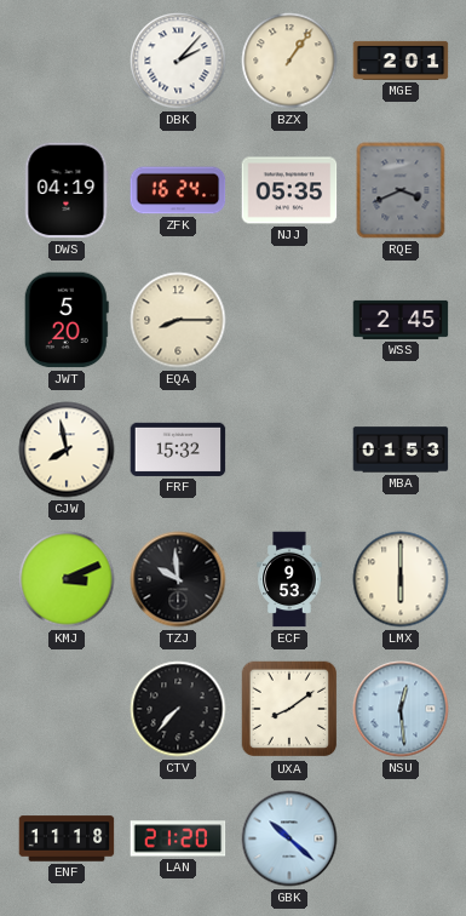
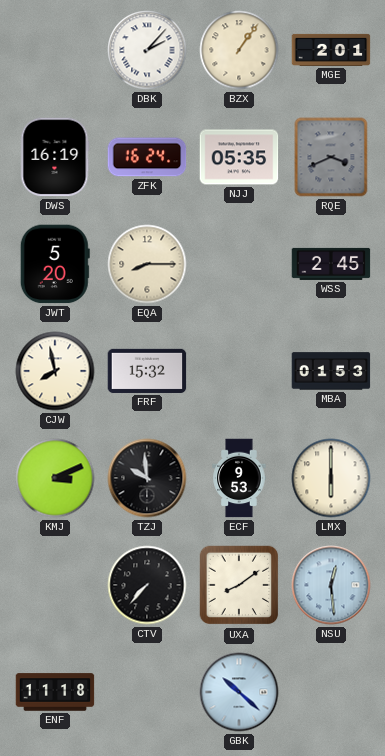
DWS: 04:19 -> 16:19 (55, 157)
LAN: 21:20 -> none (178, 838)
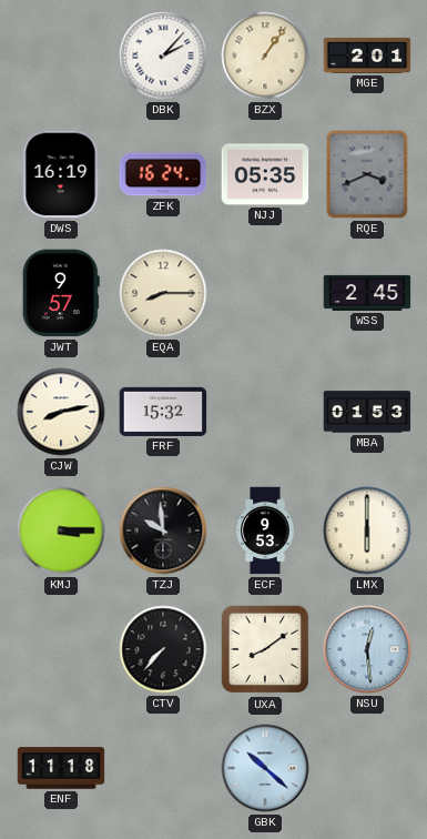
JWT: 5:20 -> 9:57 (61, 293)
CJW: 7:58 -> 8:13 (61, 412)
KMJ: 3:11 -> 3:15 (61, 530)
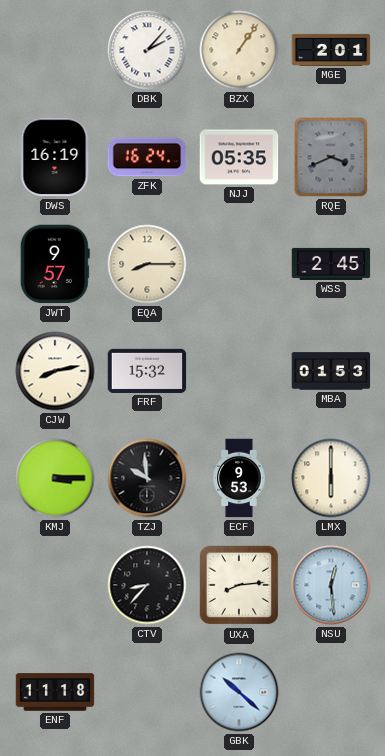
CTV: 7:37 -> 8:37 (147, 585)
UXA: 8:09 -> 8:14 (239, 585)
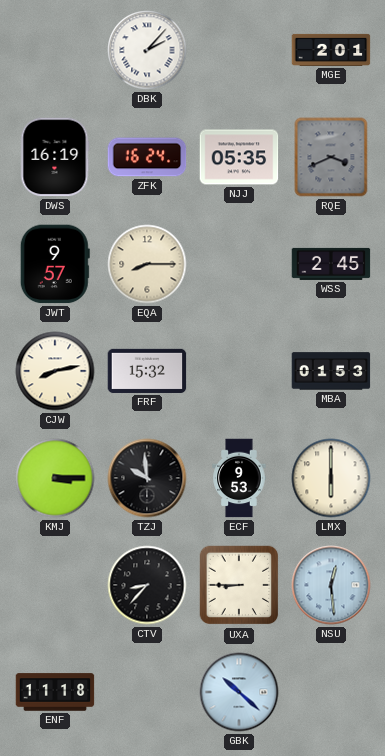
BZX: 1:06 -> none (239, 50)
UXA: 8:14 -> 8:45 (239, 585)
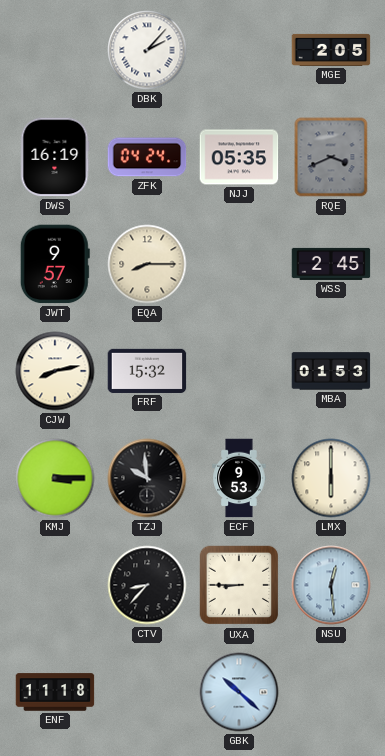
MGE: 2:01 -> 2:05 (331, 50)
ZFK: 16:24 -> 04:24 (147, 157)
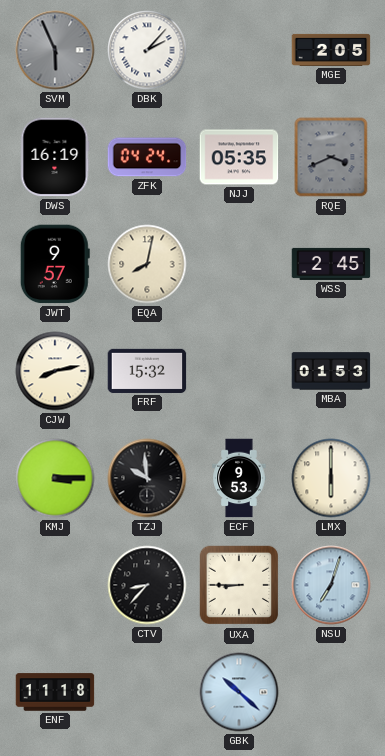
SVM: none -> 5:56 (55, 50)
EQA: 8:15 -> 8:02 (147, 264)
NSU: 12:29 -> 7:03 (331, 585)
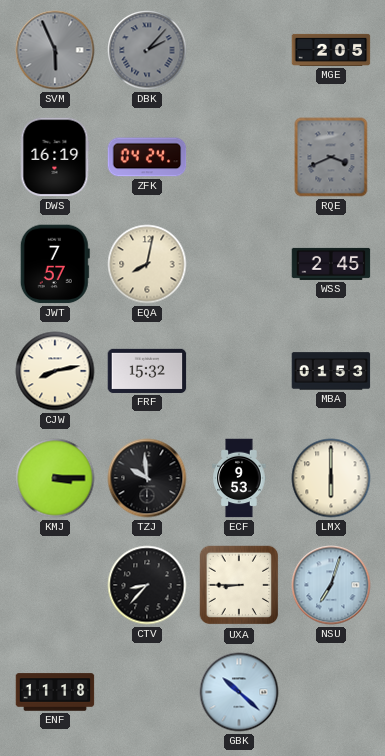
DBK dial: white -> grey (147, 50)
NJJ: 05:35 -> none (239, 157)
JWT: 9:57 -> 7:57 (55, 264)
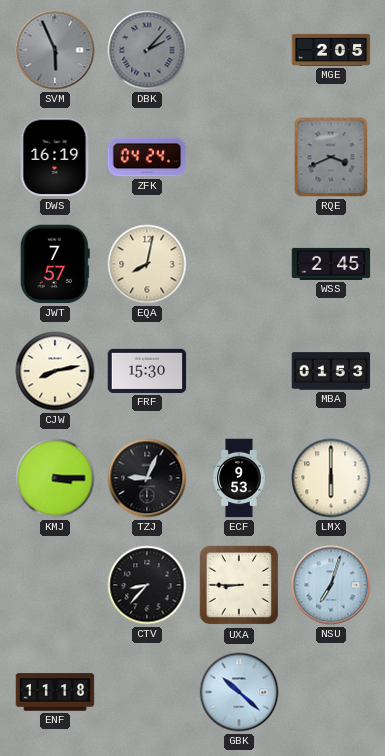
FRF: 15:32 -> 15:30 (147, 371)
TZJ: 9:59 -> 9:04 (147, 478)
